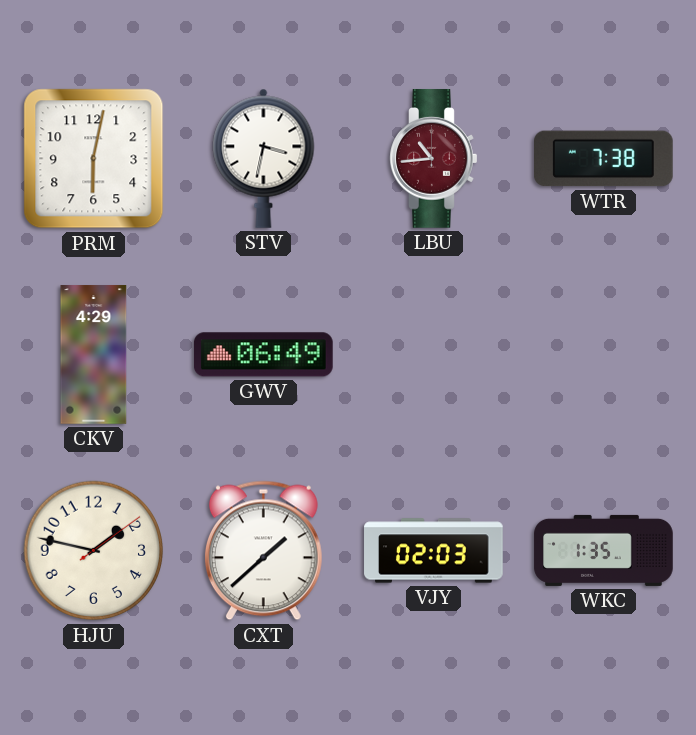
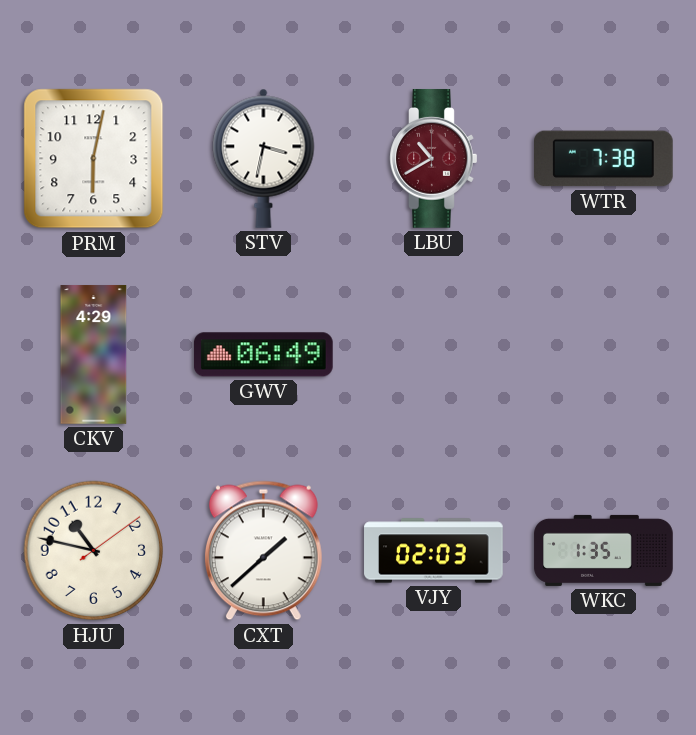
LBU: 10:44 -> 10:40 (434, 159)
HJU: 1:47 -> 10:47 (94, 551)
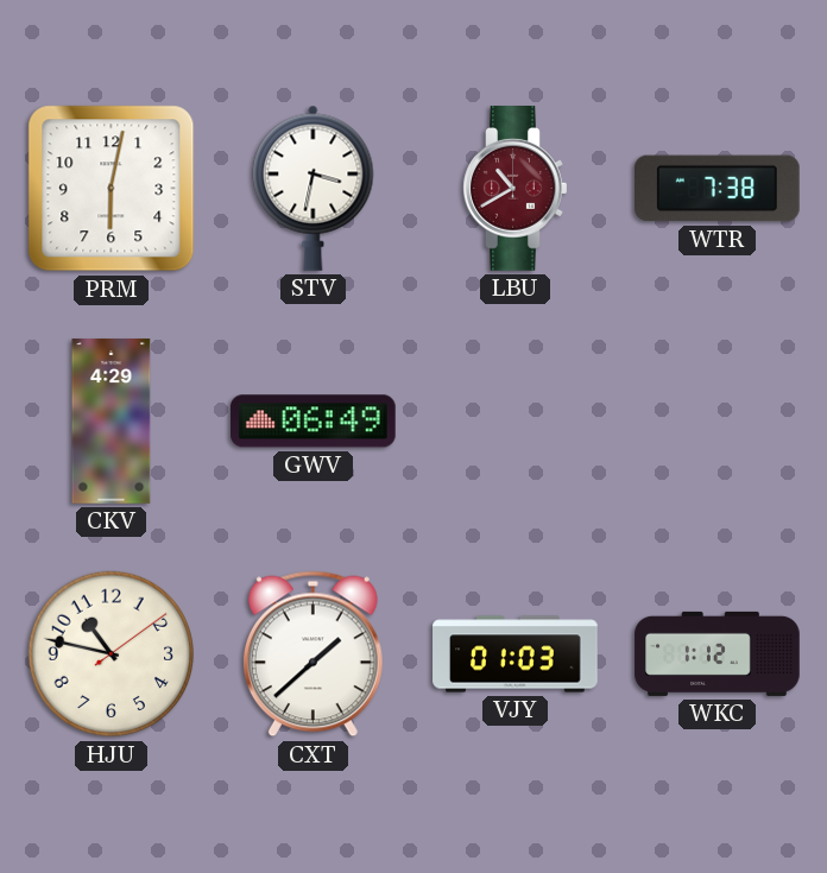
VJY: 02:03 -> 01:03 (516, 654)
WKC: 1:35 -> 1:12 (718, 653)
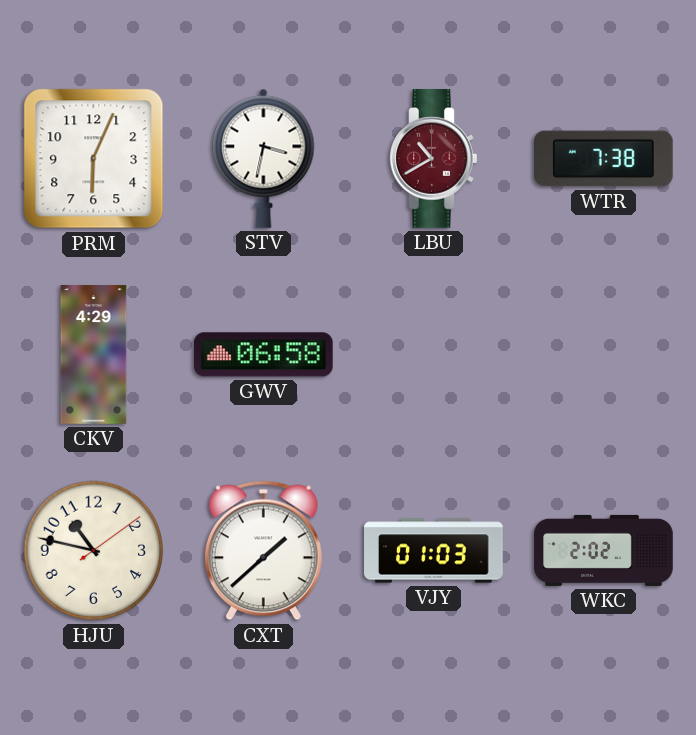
PRM: 6:02 -> 6:04 (94, 159)
GWV: 06:49 -> 06:58 (264, 355)
WKC: 1:12 -> 2:02 (604, 550)
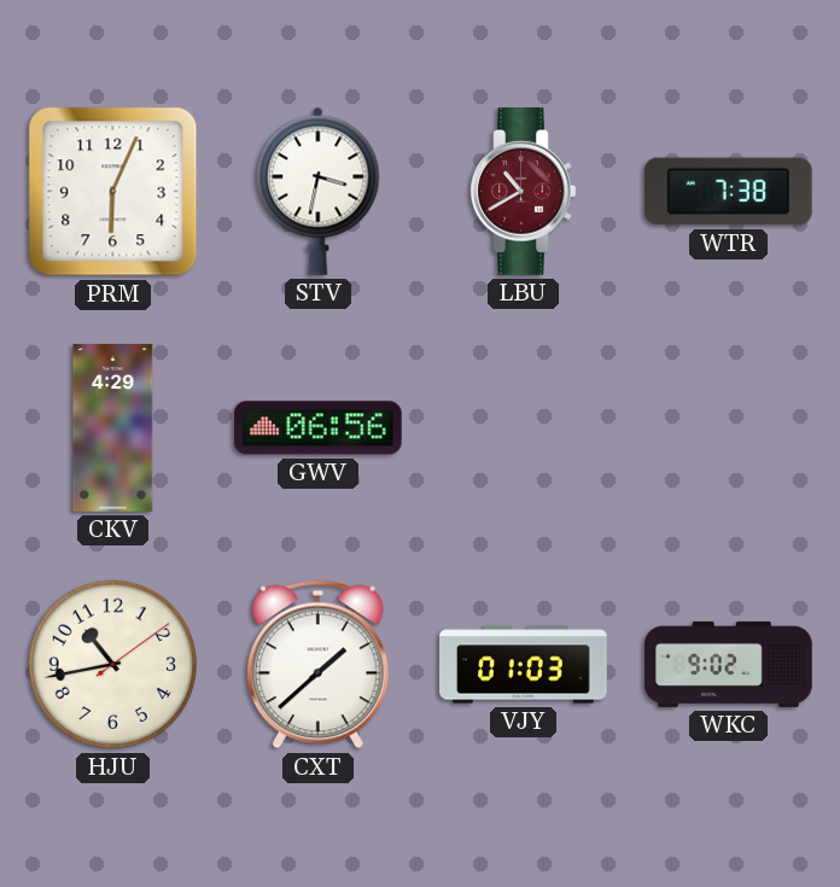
GWV: 06:58 -> 06:56 (319, 428)
HJU: 10:47 -> 10:43 (113, 665)
WKC: 2:02 -> 9:02 (729, 664)
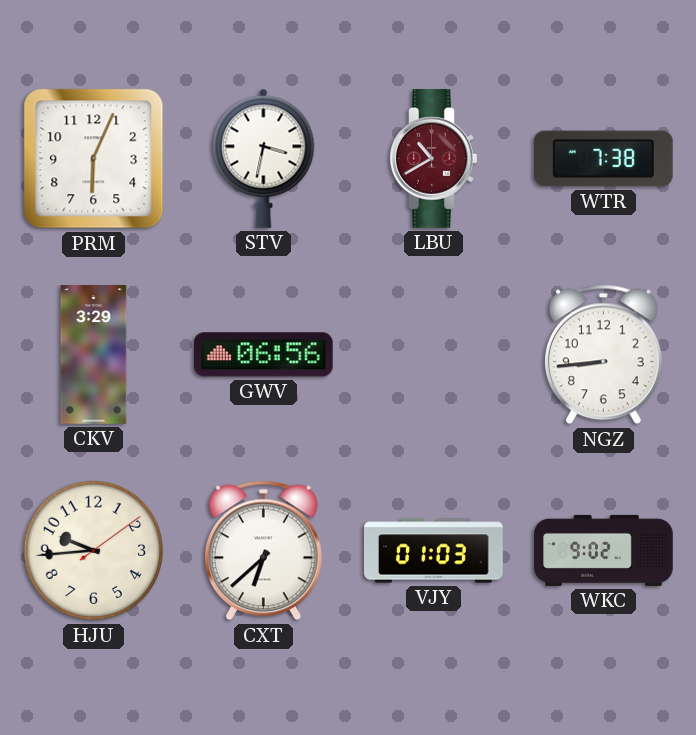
CKV: 4:29 -> 3:29 (94, 355)
NGZ: none -> 8:44 (603, 355)
HJU: 10:43 -> 9:44 (94, 551)
CXT: 1:38 -> 6:38 (263, 551)
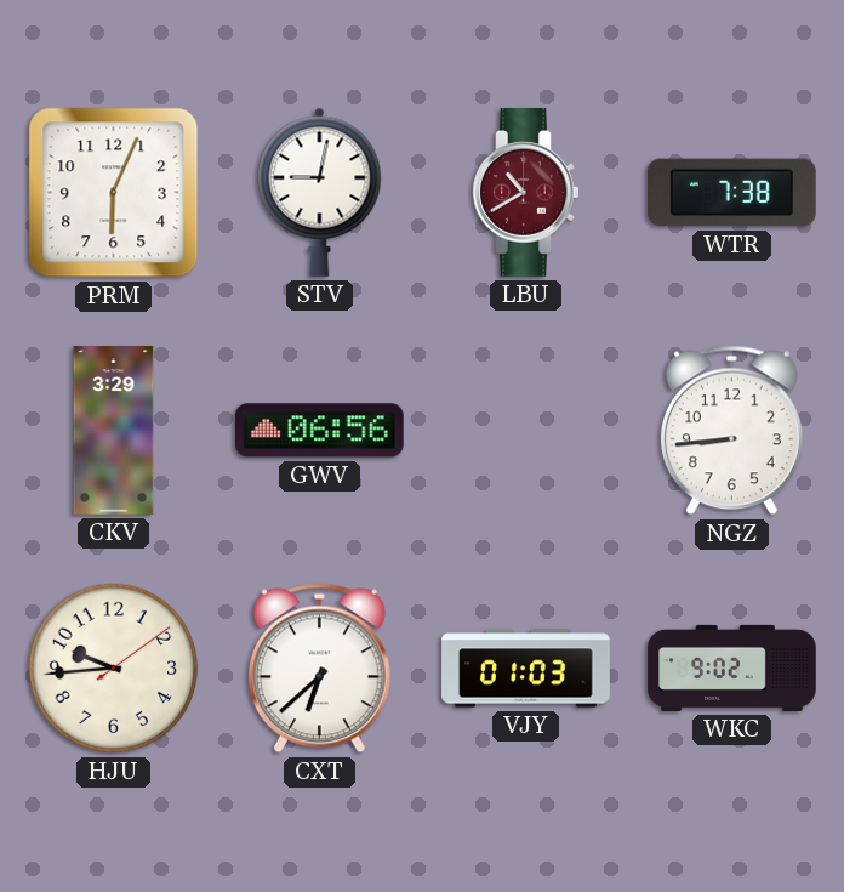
STV: 3:32 -> 9:02 (320, 192)
